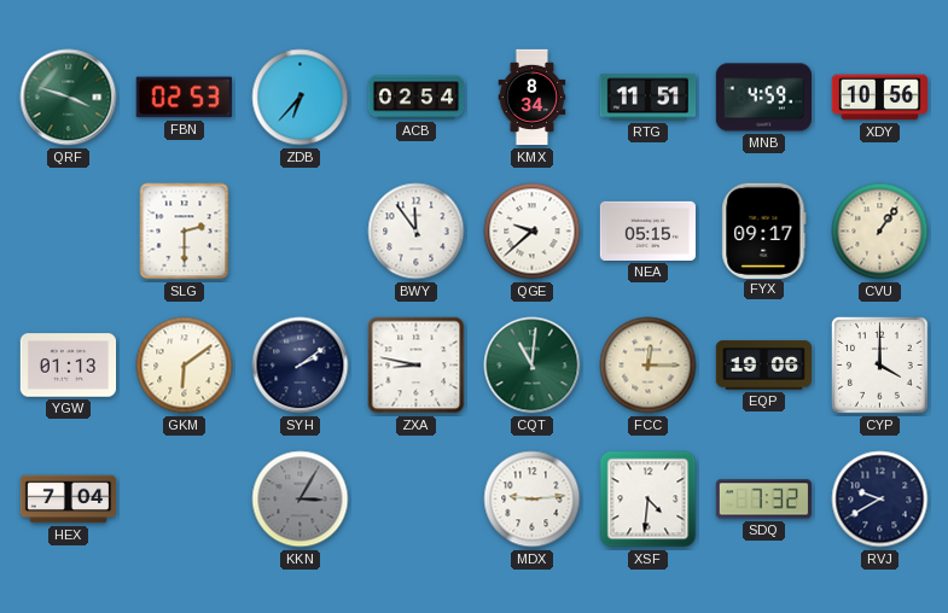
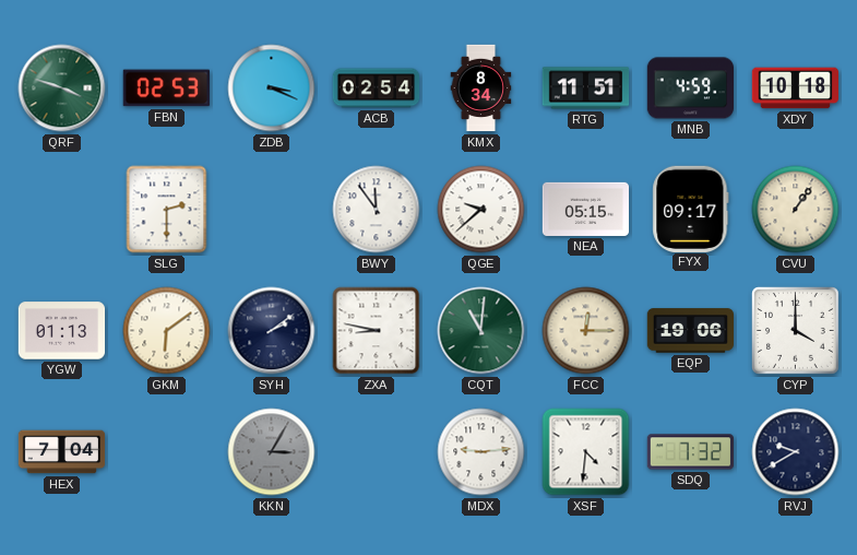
ZDB: 6:37 -> 3:19 (272, 88)
XDY: 10:56 -> 10:18 (795, 88)
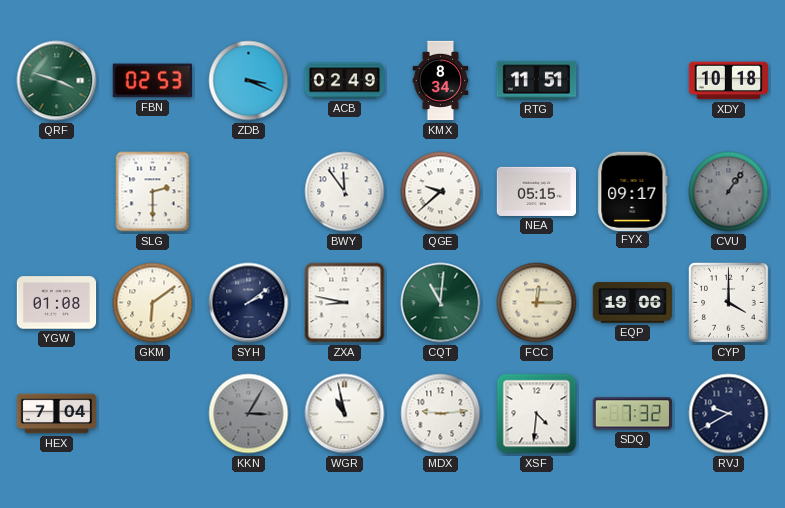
ACB: 02:54 -> 02:49 (345, 81)
MNB: 4:59 -> none (690, 88)
CVU dial: cream -> grey (729, 192)
YGW: 01:13 -> 01:08 (57, 303)
WGR: none -> 10:58 (345, 414)
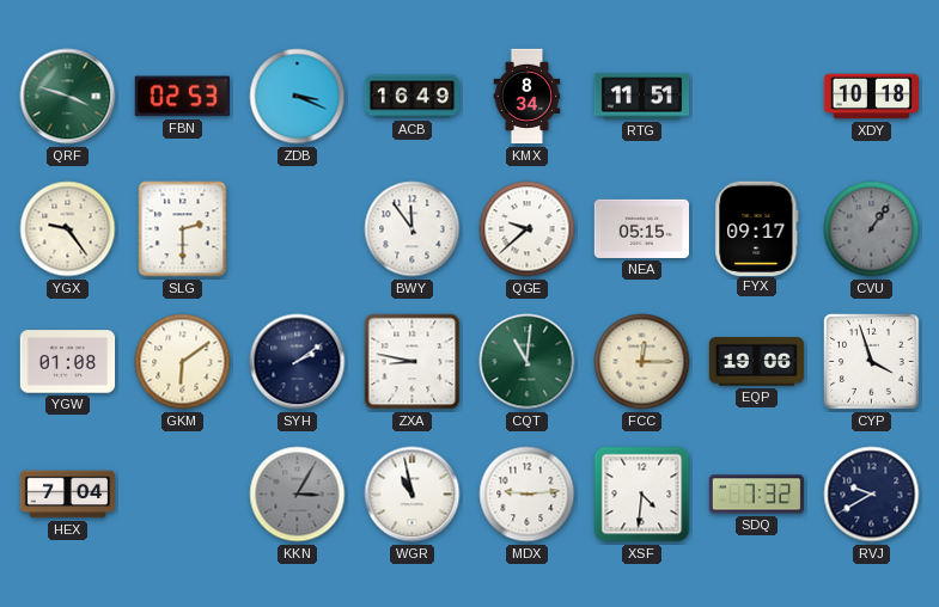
ACB: 02:49 -> 16:49 (413, 97)
YGX: none -> 9:24 (68, 229)
CYP: 4:00 -> 3:57 (872, 362)
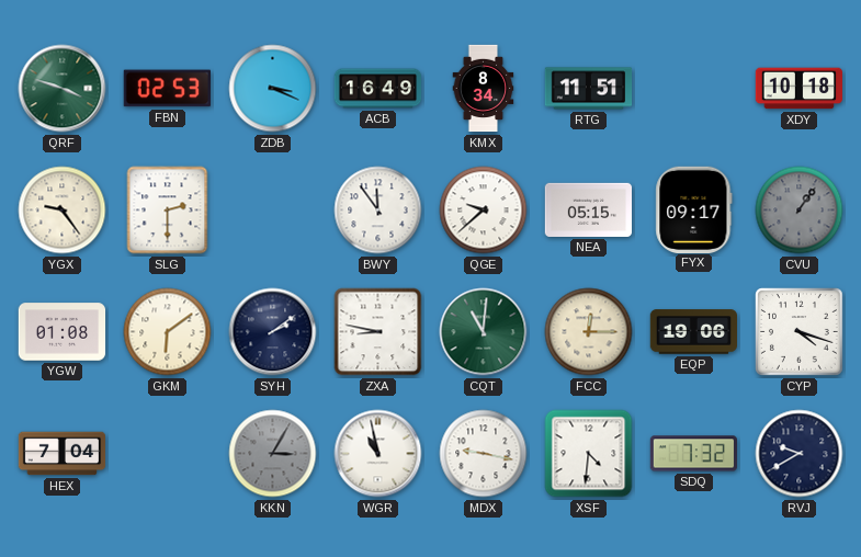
CYP: 3:57 -> 4:18 (800, 332)
MDX: 9:14 -> 9:17 (484, 454)
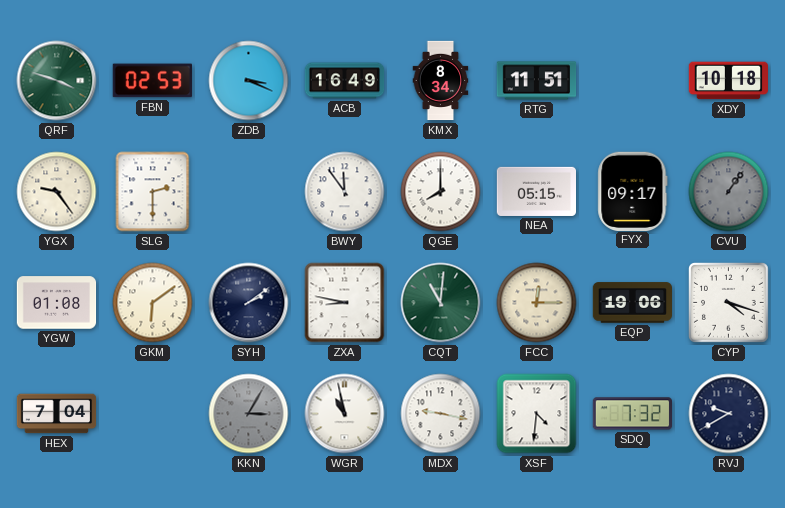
QGE: 9:38 -> 8:00 (441, 192)
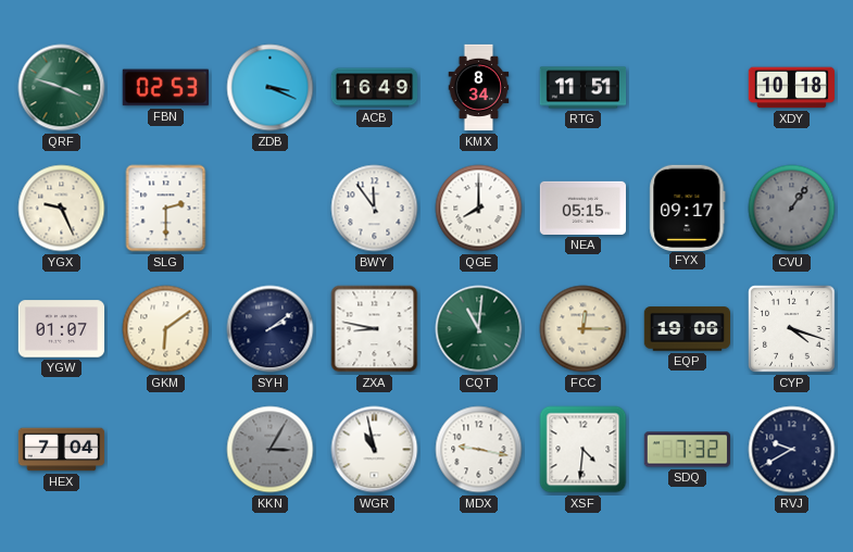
YGX: 9:24 -> 9:26 (62, 209)
YGW: 01:08 -> 01:07 (62, 329)
